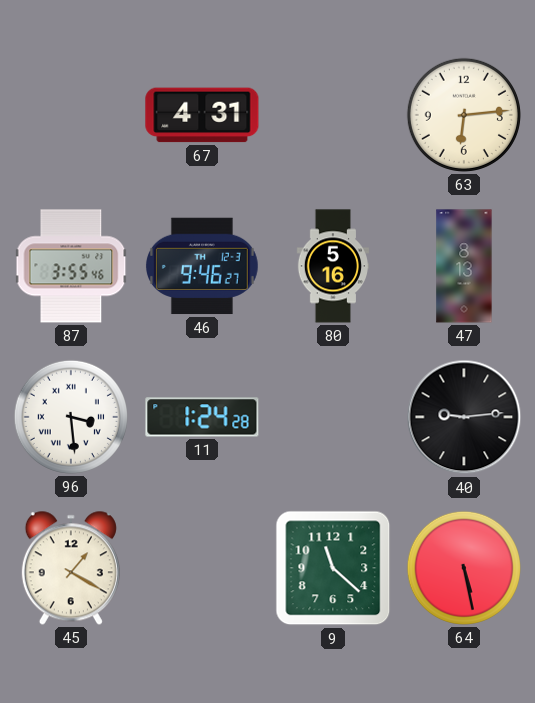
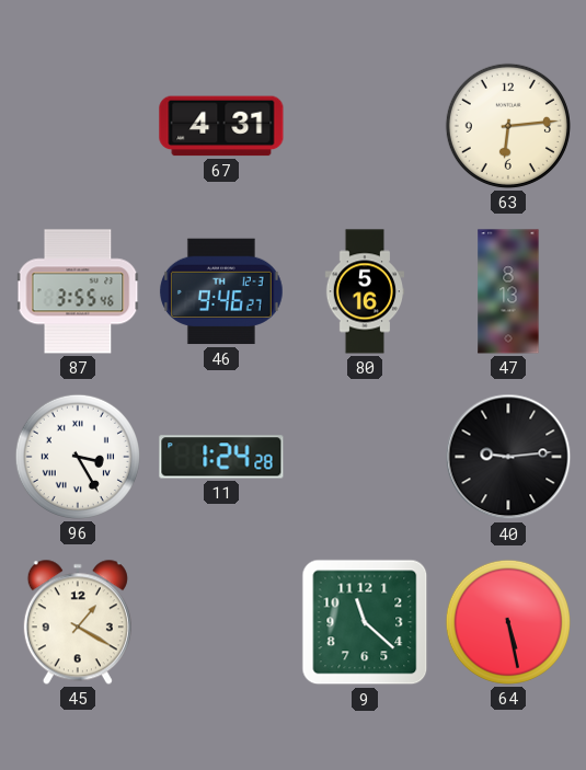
96: 3:29 -> 3:25 (78, 457)
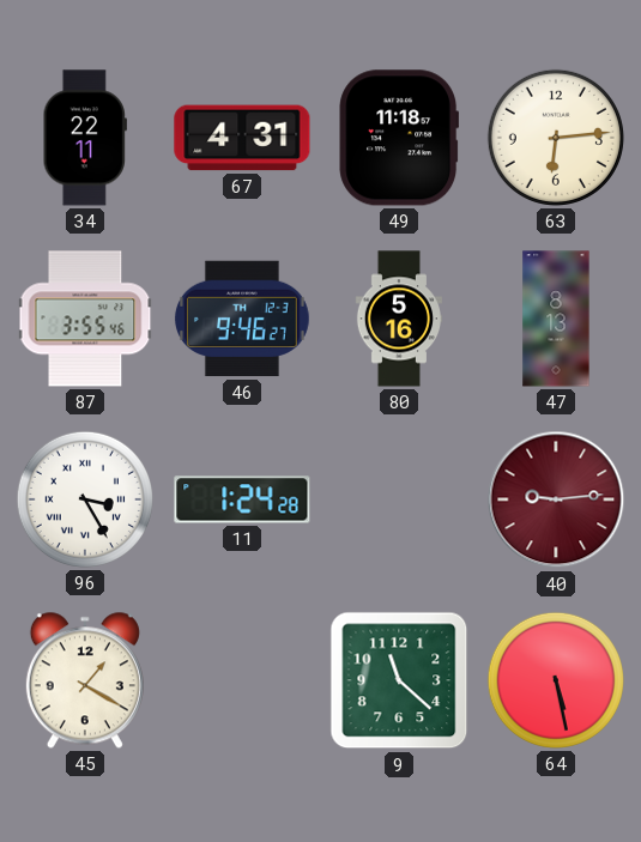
34: none -> 22:11 (84, 138)
49: none -> 11:18 (399, 138)
40 dial: black -> burgundy (556, 499)
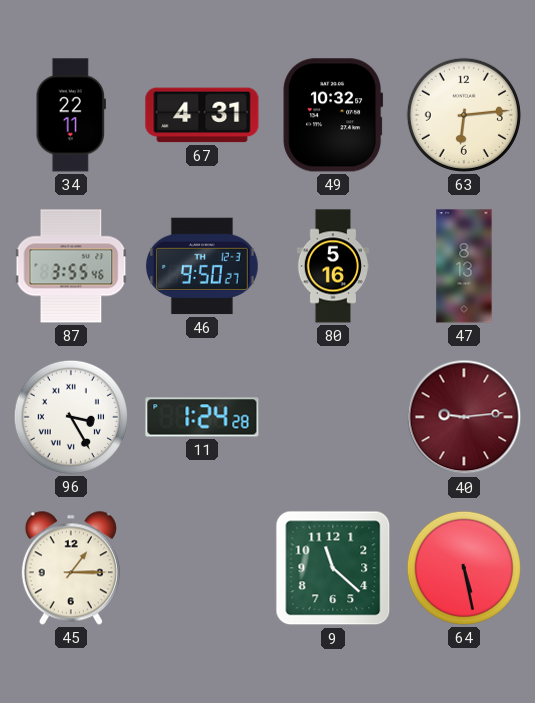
49: 11:18 -> 10:32 (333, 115)
46: 9:46 -> 9:50 (202, 266)
45: 1:20 -> 1:15 (71, 568)
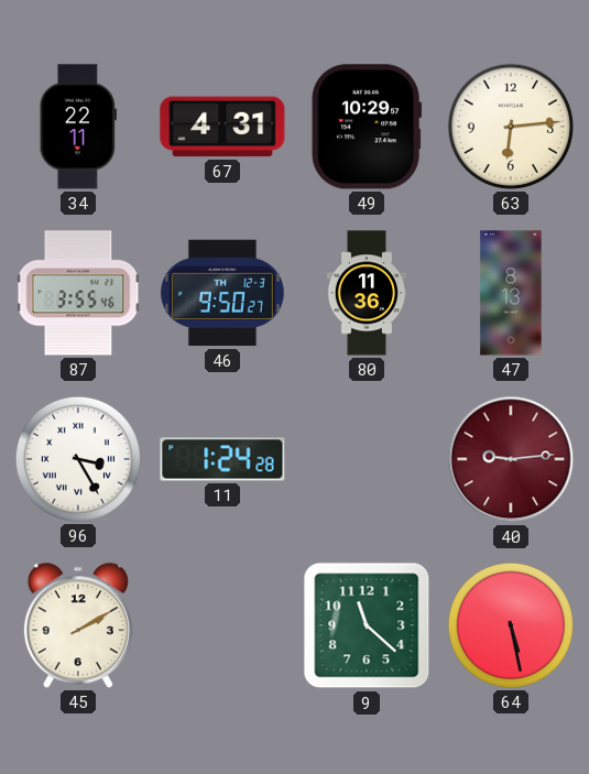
49: 10:32 -> 10:29 (367, 127)
80: 5:16 -> 11:36 (366, 293)
45: 1:15 -> 2:10 (78, 625)
